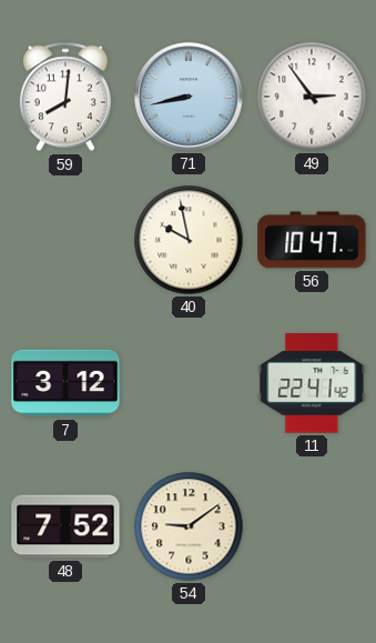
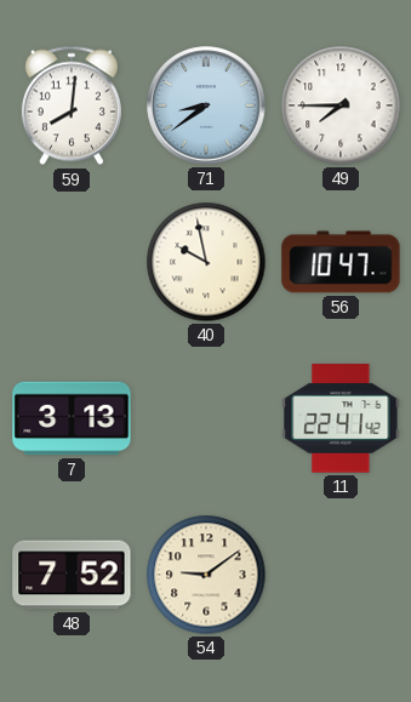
71: 8:43 -> 8:39 (206, 105)
49: 2:54 -> 7:45 (341, 105)
7: 3:12 -> 3:13 (72, 418)
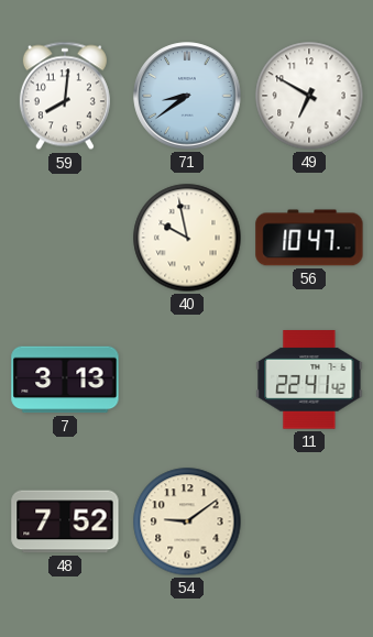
49: 7:45 -> 6:50 (309, 96)
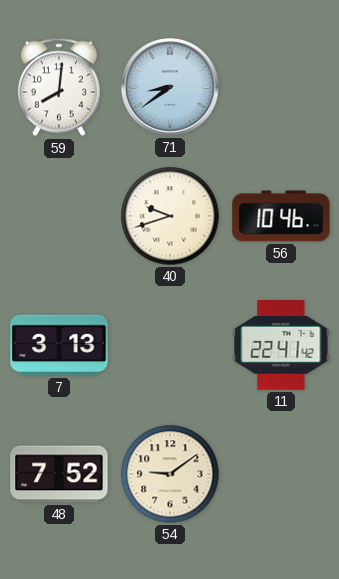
49: 6:50 -> none (309, 96)
40: 9:58 -> 9:42 (170, 216)
56: 10:47 -> 10:46 (281, 216)
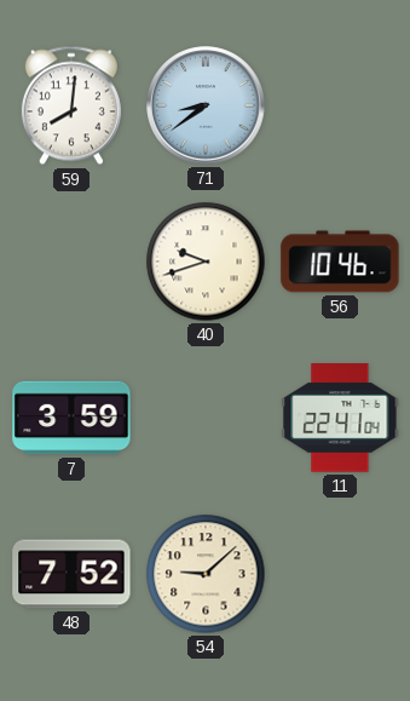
7: 3:13 -> 3:59 (71, 418)
11: 22:41:42 -> 22:41:04 (340, 418)
54: 9:09 -> 9:08 (206, 574)
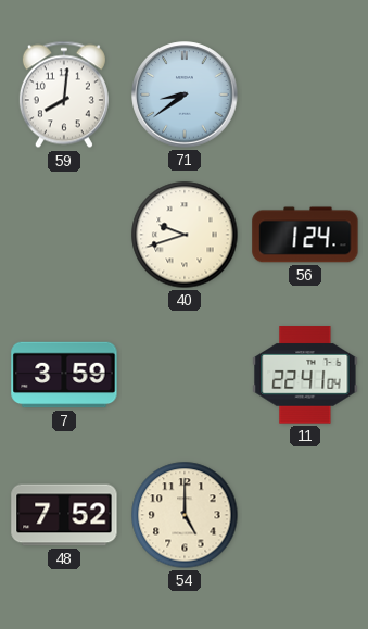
56: 10:46 -> 1:24 (305, 235)
54: 9:08 -> 5:00 (185, 515)
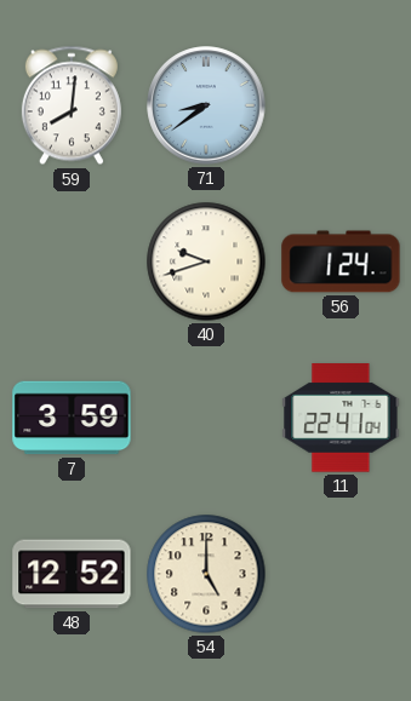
48: 7:52 -> 12:52 (72, 574)
